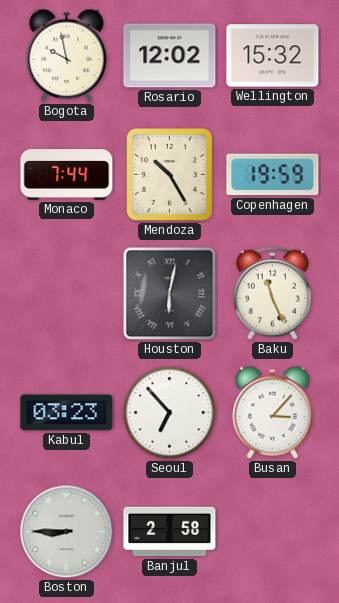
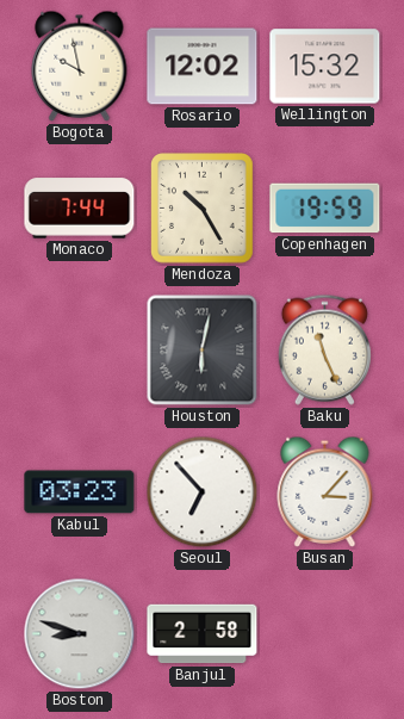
Boston: 8:45 -> 8:48 (80, 634)
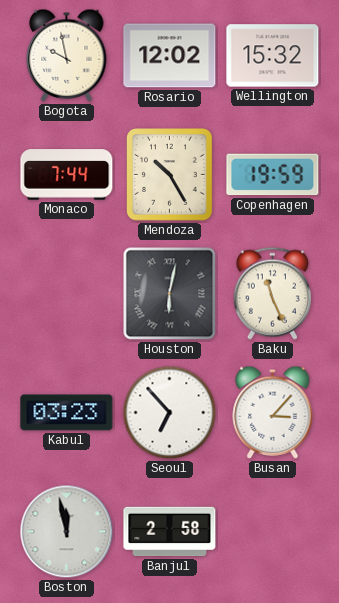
Boston: 8:48 -> 11:58 (67, 532)
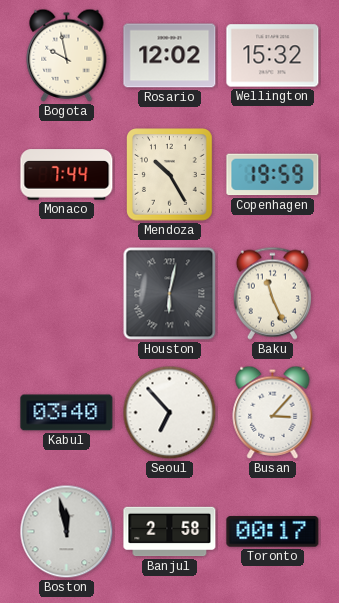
Kabul: 03:23 -> 03:40 (67, 413)
Toronto: none -> 00:17 (273, 532)
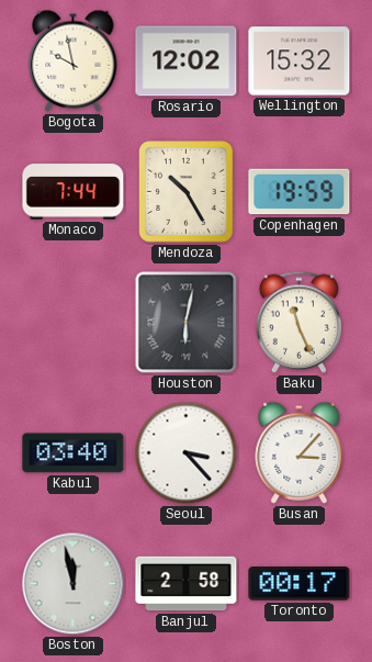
Seoul: 6:53 -> 3:23 (187, 453)
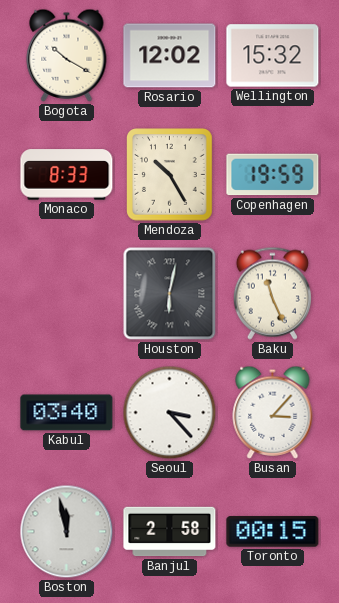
Bogota: 9:58 -> 10:20 (67, 55)
Monaco: 7:44 -> 8:33 (67, 175)
Toronto: 00:17 -> 00:15 (273, 532)
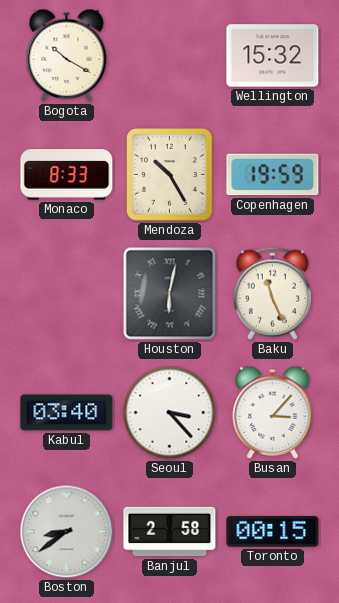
Rosario: 12:02 -> none (170, 56)
Boston: 11:58 -> 8:39 (67, 532)
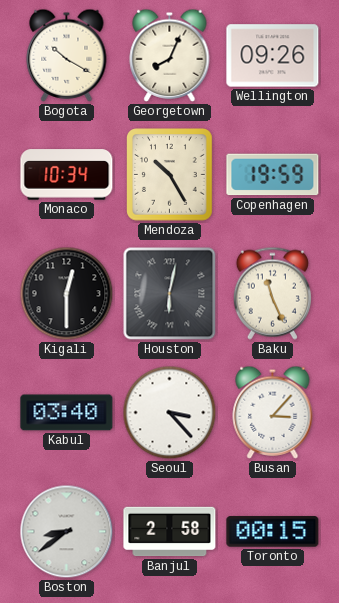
Georgetown: none -> 8:04 (170, 55)
Wellington: 15:32 -> 09:26 (273, 56)
Monaco: 8:33 -> 10:34 (67, 175)
Kigali: none -> 12:30 (67, 294)
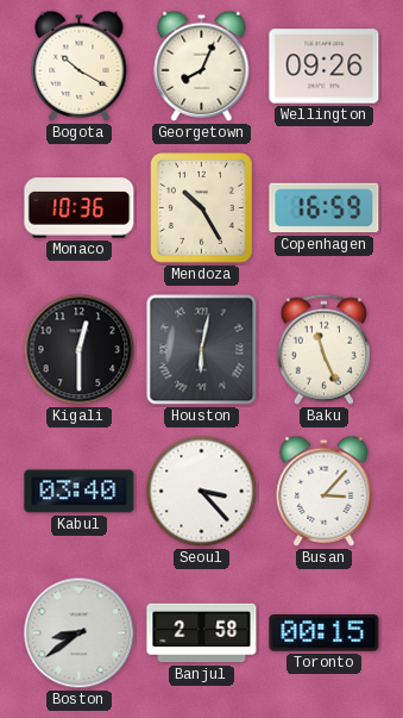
Monaco: 10:34 -> 10:36 (80, 208)
Copenhagen: 19:59 -> 16:59 (325, 208)
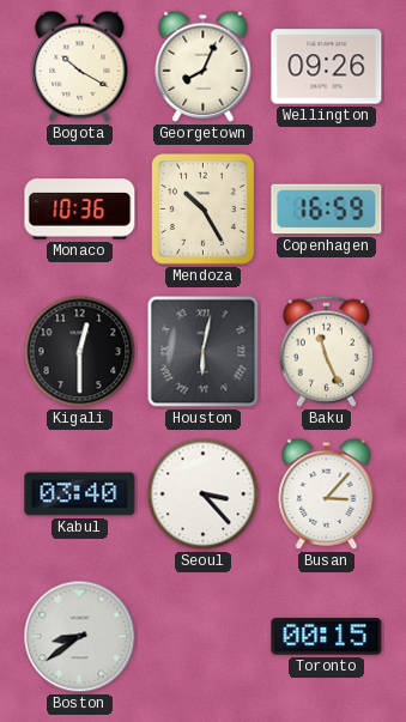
Banjul: 2:58 -> none (202, 633)
